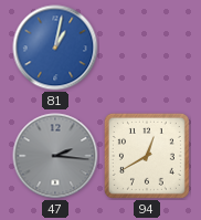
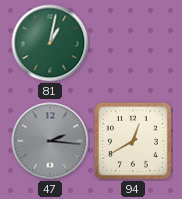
81 dial: blue -> green (50, 43)
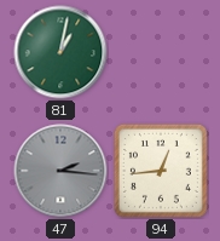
94: 12:40 -> 12:44 (161, 171)
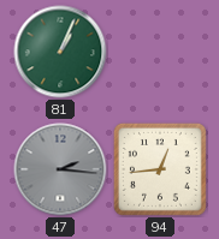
81: 1:02 -> 1:04 (60, 52)
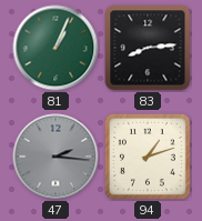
83: none -> 8:14 (148, 48)
94: 12:44 -> 1:12 (148, 157)
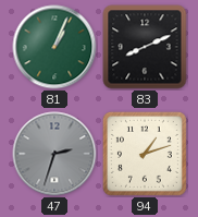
83: 8:14 -> 8:11 (145, 47)
47: 2:16 -> 2:33 (54, 154)
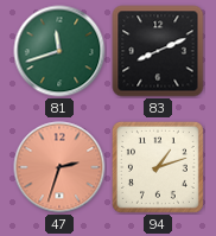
81: 1:04 -> 11:42 (59, 51)
47 dial: grey -> salmon (59, 167)
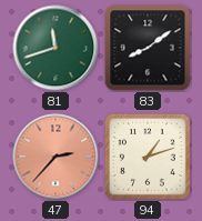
83: 8:11 -> 8:09 (148, 48)
47: 2:33 -> 2:37 (55, 157)
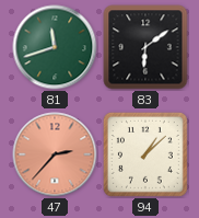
83: 8:09 -> 6:09 (145, 47)
94: 1:12 -> 1:08 (145, 154)
